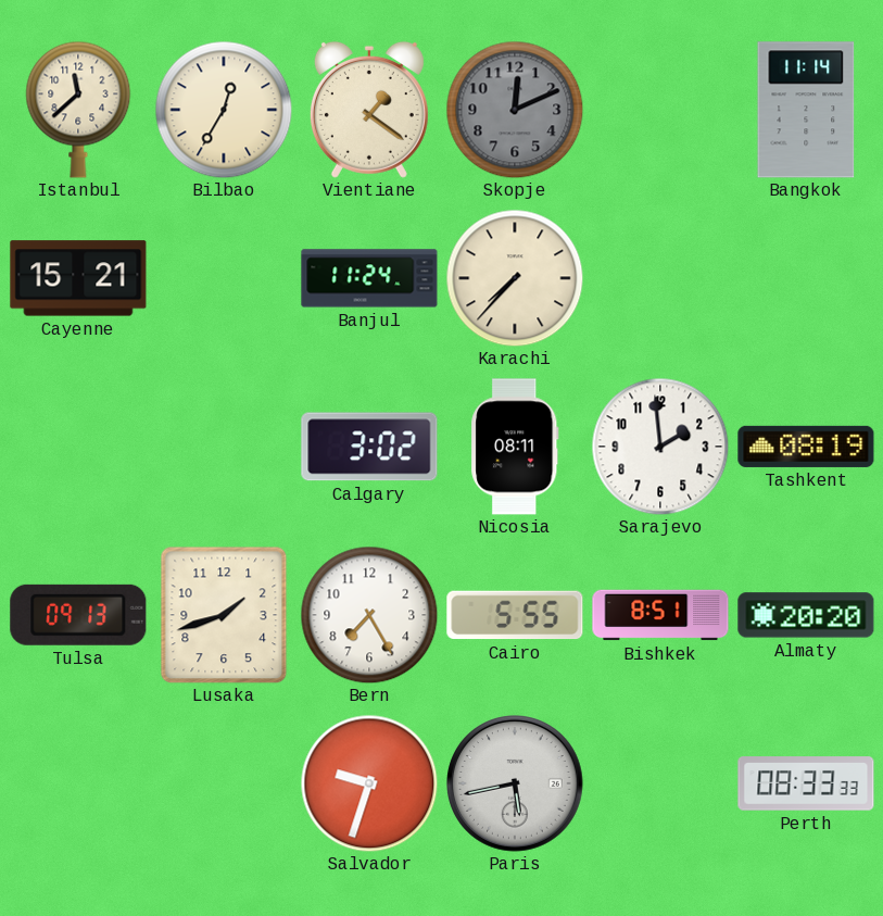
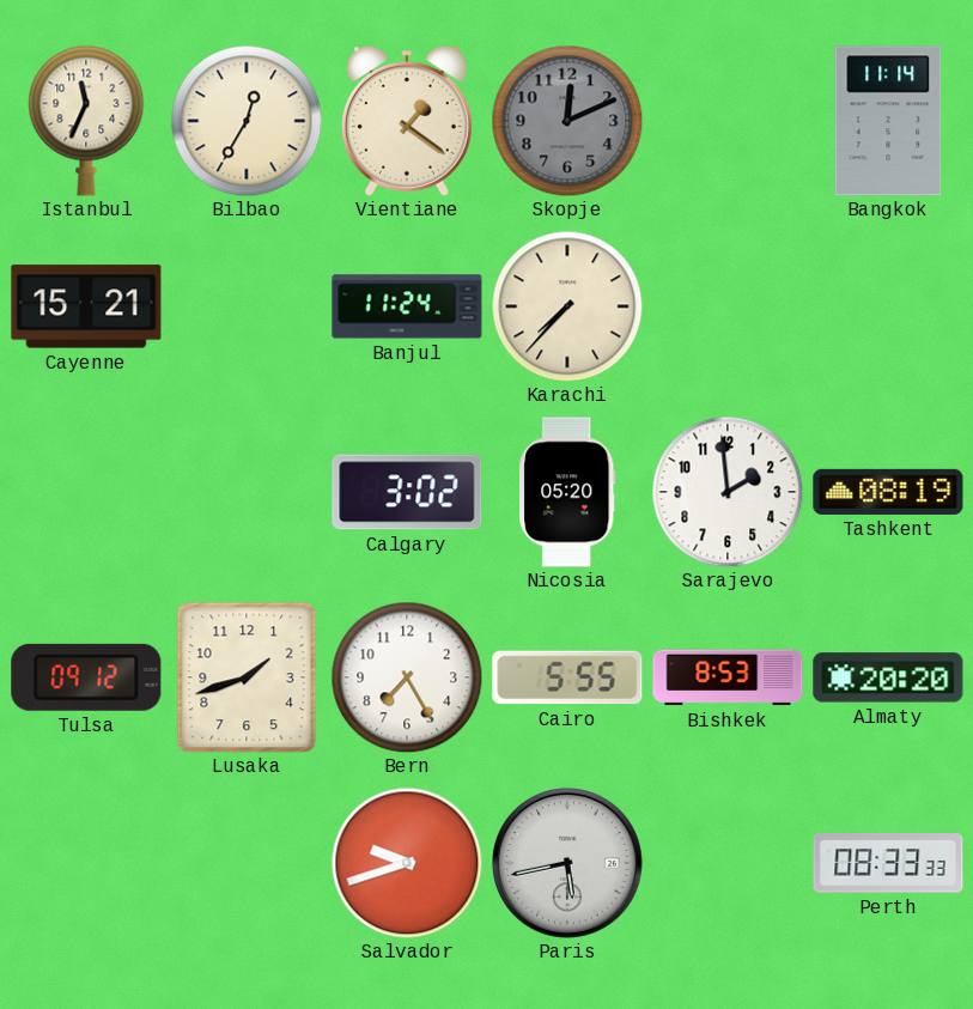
Istanbul: 11:38 -> 11:34 (86, 121)
Nicosia: 08:11 -> 05:20 (567, 492)
Tulsa: 09:13 -> 09:12 (86, 677)
Bishkek: 8:51 -> 8:53 (728, 677)
Salvador: 9:33 -> 9:42 (407, 863)
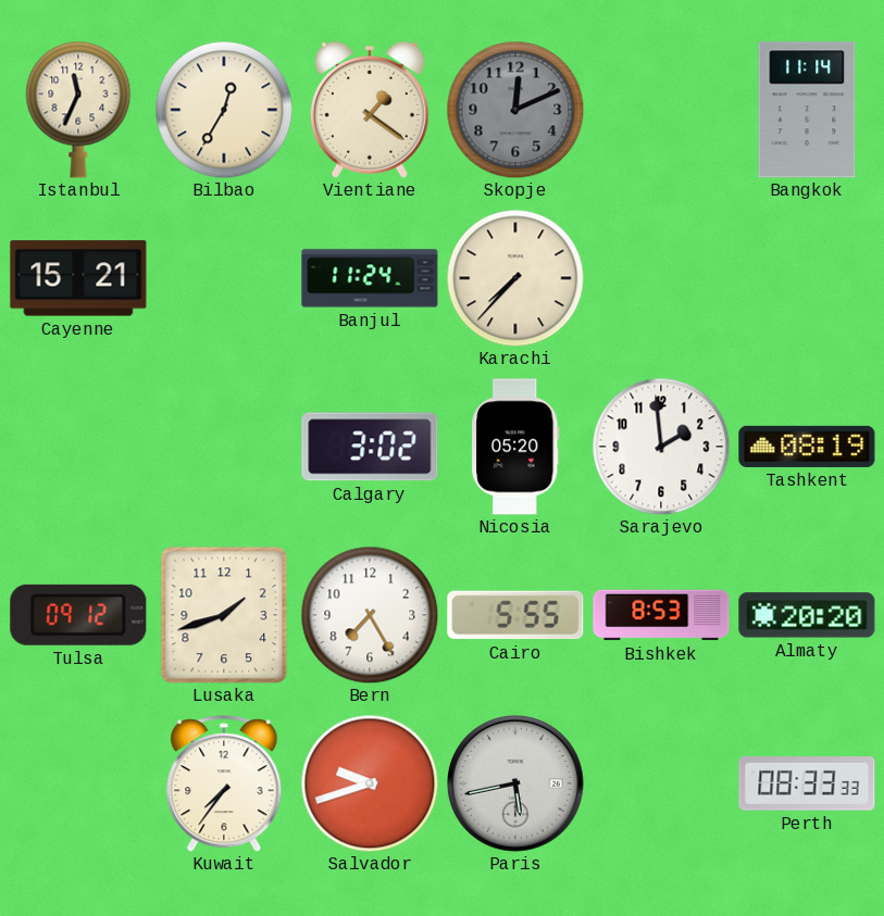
Kuwait: none -> 7:36 (224, 783)
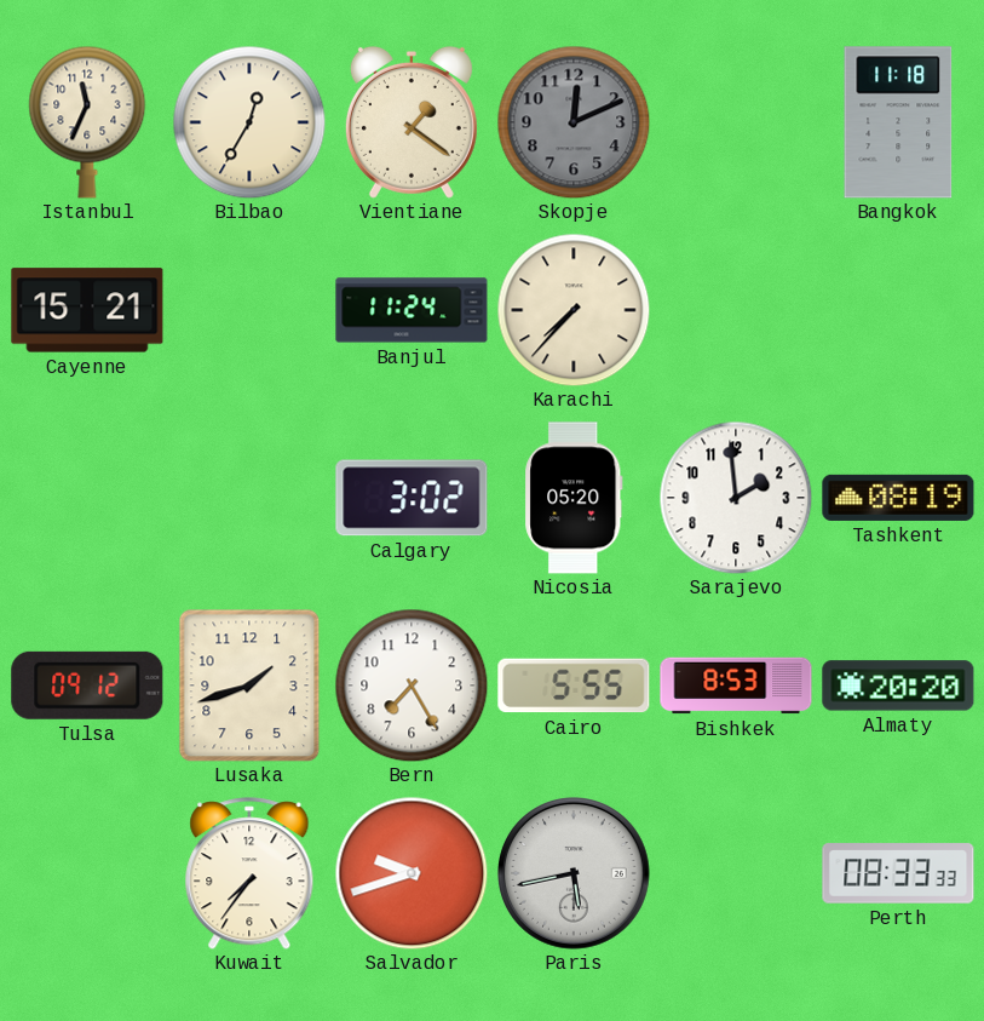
Bangkok: 11:14 -> 11:18 (898, 122)
